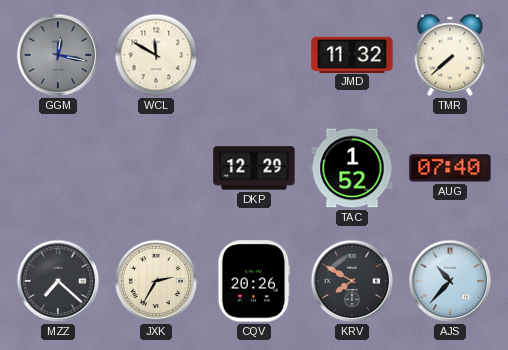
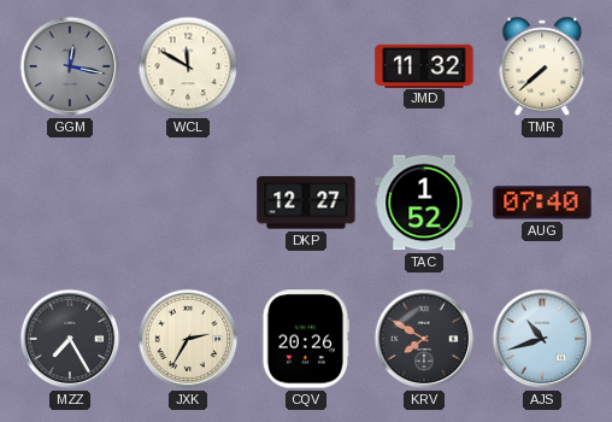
DKP: 12:29 -> 12:27 (306, 203)
MZZ: 7:22 -> 7:25 (70, 339)
AJS: 10:37 -> 10:42 (542, 339)
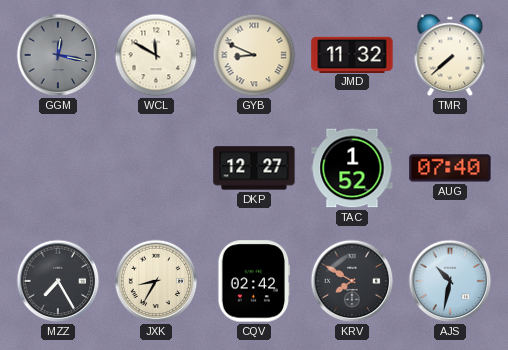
GYB: none -> 8:49 (254, 55)
JXK: 2:35 -> 8:35 (156, 281)
CQV: 20:26 -> 02:42 (253, 281)
AJS: 10:42 -> 10:32 (450, 281)
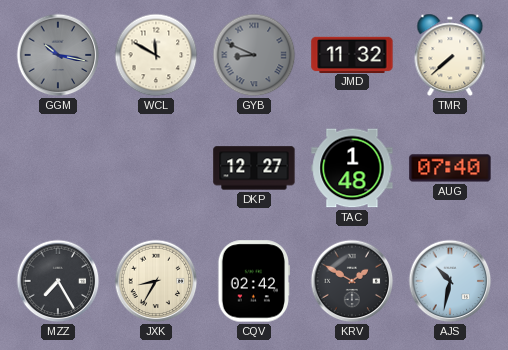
GGM: 12:17 -> 10:17 (58, 55)
GYB dial: cream -> grey (254, 55)
TAC: 1:52 -> 1:48 (352, 168)
KRV: 7:50 -> 1:50 (352, 281)
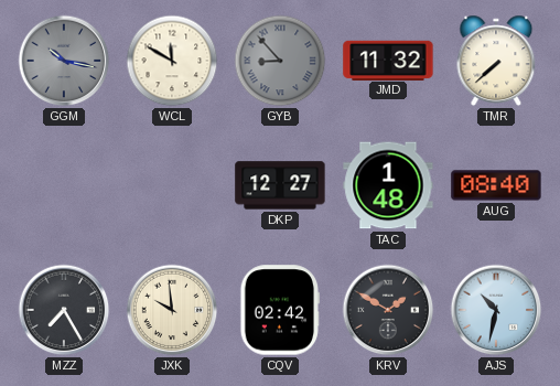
GYB: 8:49 -> 8:53 (280, 61)
AUG: 07:40 -> 08:40 (496, 185)
JXK: 8:35 -> 9:59 (172, 310)
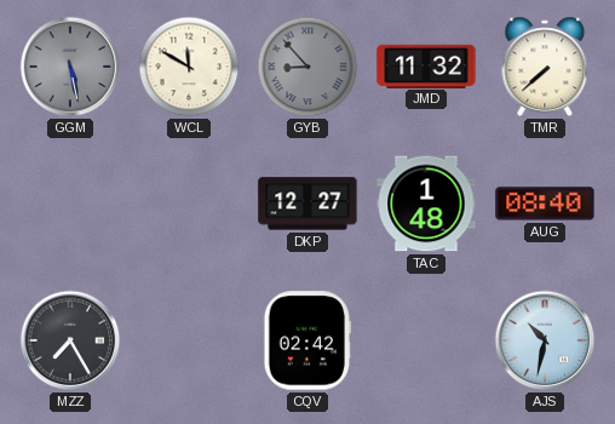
GGM: 10:17 -> 5:28 (70, 67)
JXK: 9:59 -> none (172, 310)
KRV: 1:50 -> none (388, 310)
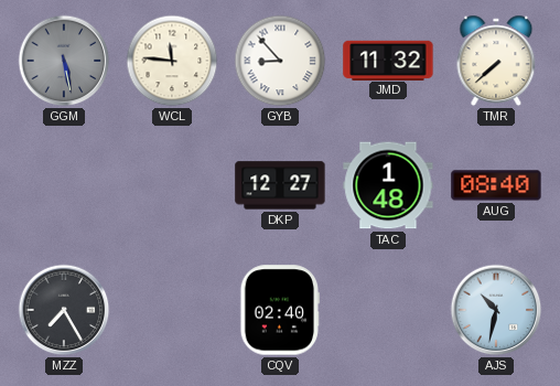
WCL: 11:50 -> 11:46 (172, 61)
GYB dial: grey -> white (280, 61)
CQV: 02:42 -> 02:40 (279, 310)
